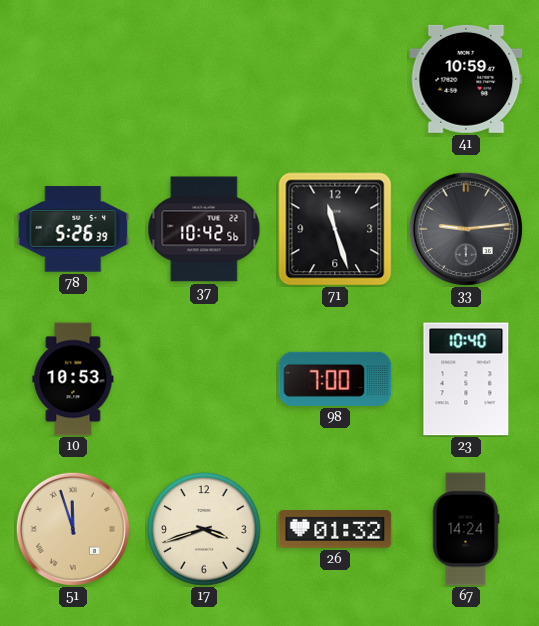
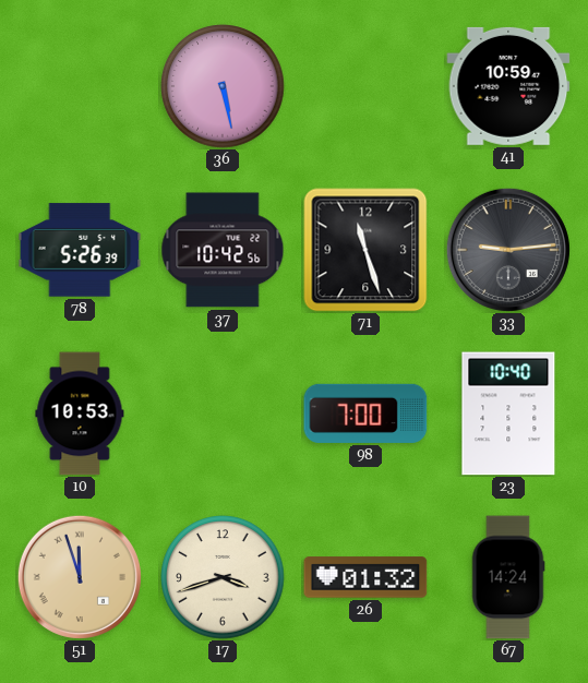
36: none -> 5:28 (223, 86)
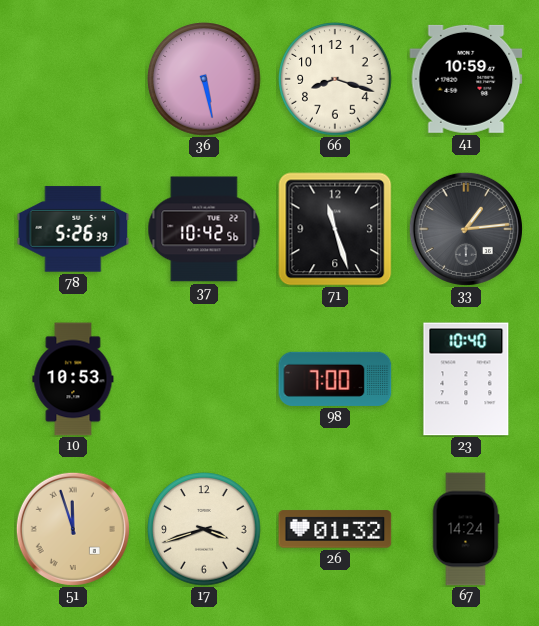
66: none -> 8:18 (335, 79)
33: 9:14 -> 1:14 (466, 229)
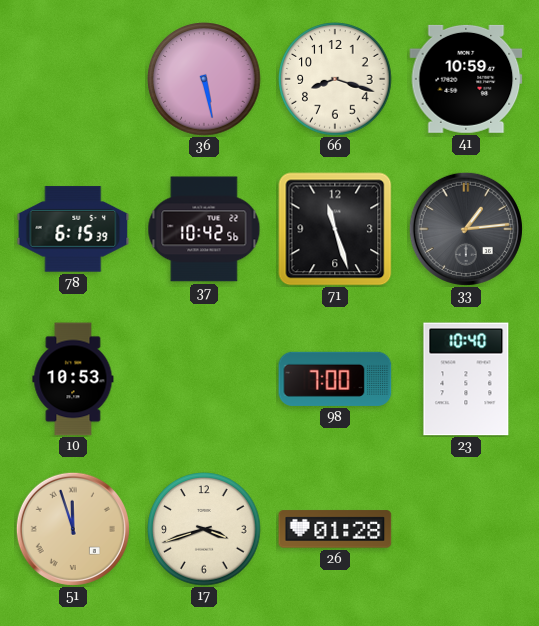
78: 5:26 -> 6:15 (73, 229)
26: 01:32 -> 01:28 (335, 529)
67: 14:24 -> none (466, 529)
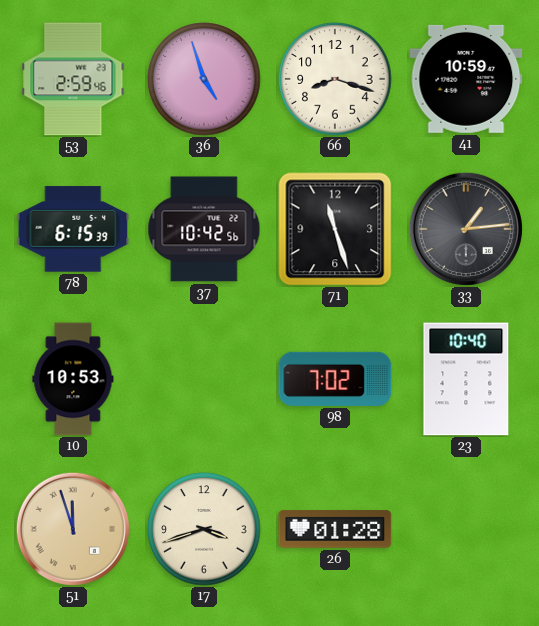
53: none -> 2:59 (73, 79)
36: 5:28 -> 4:57 (204, 79)
98: 7:00 -> 7:02 (335, 379)
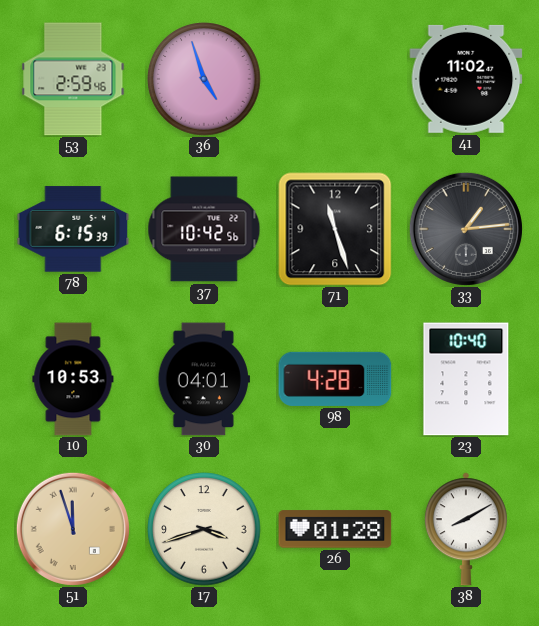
66: 8:18 -> none (335, 79)
41: 10:59 -> 11:02 (466, 79)
30: none -> 04:01 (204, 379)
98: 7:02 -> 4:28 (335, 379)
38: none -> 8:10 (466, 529)
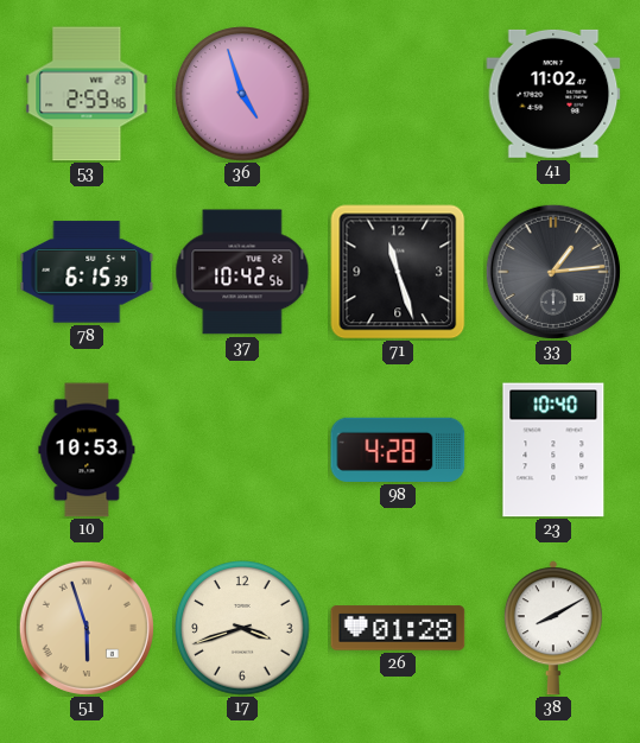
30: 04:01 -> none (204, 379)
51: 11:57 -> 5:57 (87, 628)
